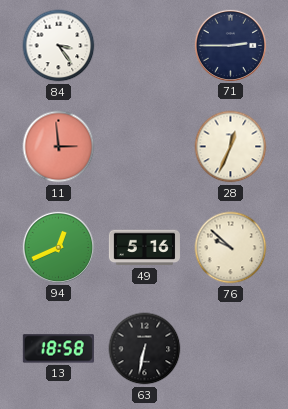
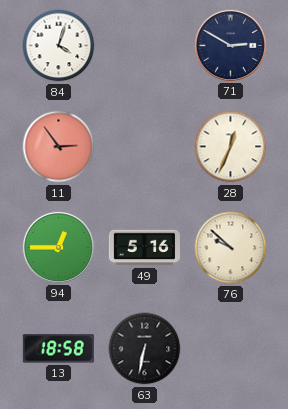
84: 3:24 -> 4:03 (59, 46)
71: 2:45 -> 2:50 (230, 45)
11: 2:59 -> 2:54 (59, 147)
94: 12:41 -> 12:45 (58, 247)
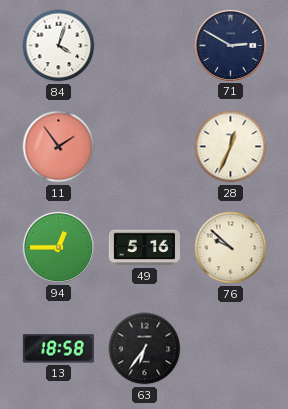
11: 2:54 -> 1:54 (59, 147)
63: 6:32 -> 6:36 (145, 349)
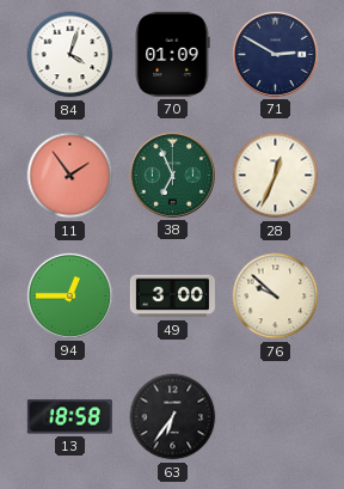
70: none -> 01:09 (172, 54)
38: none -> 6:56 (172, 175)
49: 5:16 -> 3:00 (172, 297)
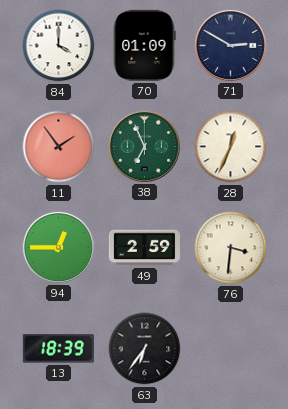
84: 4:03 -> 4:00 (59, 46)
49: 3:00 -> 2:59 (144, 248)
76: 9:52 -> 3:31 (231, 248)
13: 18:58 -> 18:39 (58, 349)
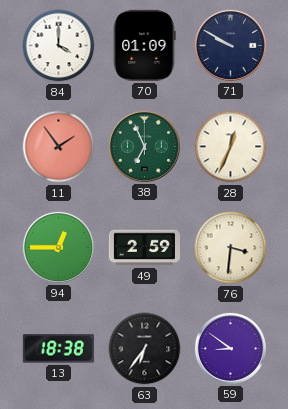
71: 2:50 -> 9:50 (230, 45)
13: 18:39 -> 18:38 (58, 349)
59: none -> 8:51 (230, 348)
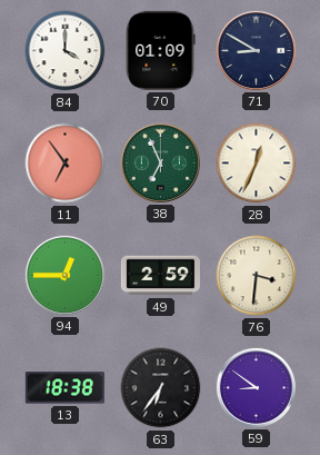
71: 9:50 -> 8:50 (256, 50)
11: 1:54 -> 6:54 (66, 164)
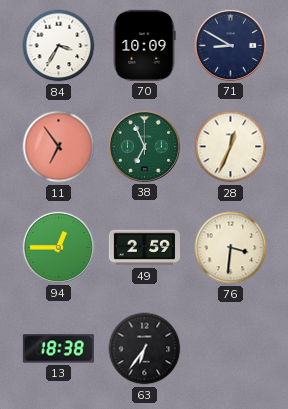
84: 4:00 -> 3:35 (59, 46)
70: 01:09 -> 10:09 (144, 45)
59: 8:51 -> none (256, 387)
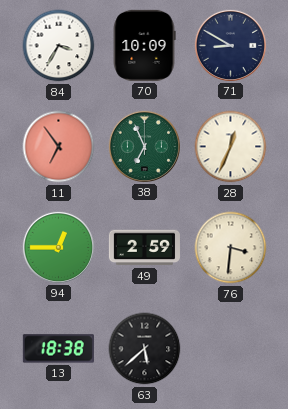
63: 6:36 -> 5:38 (145, 349)
